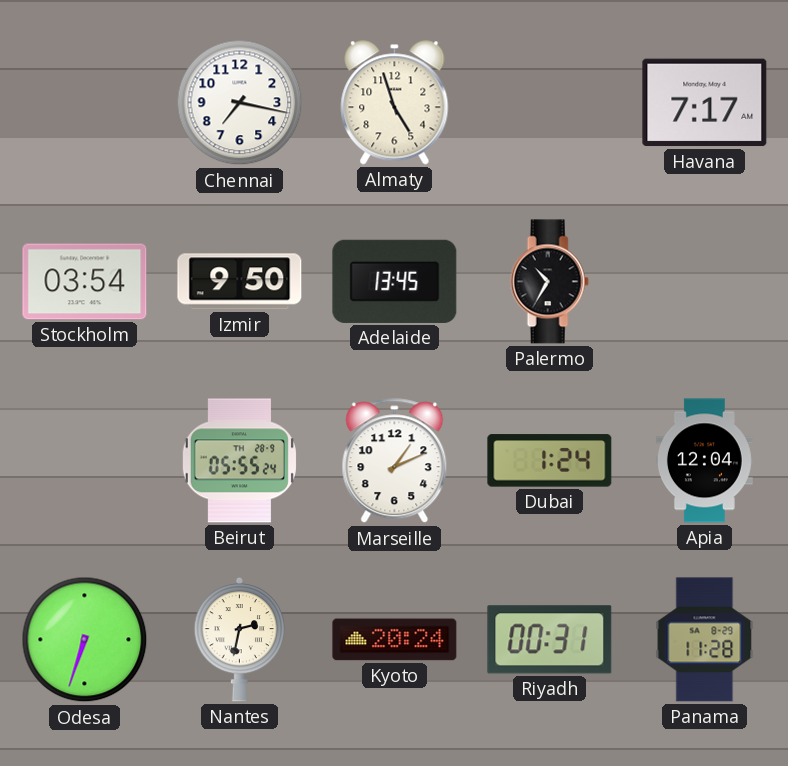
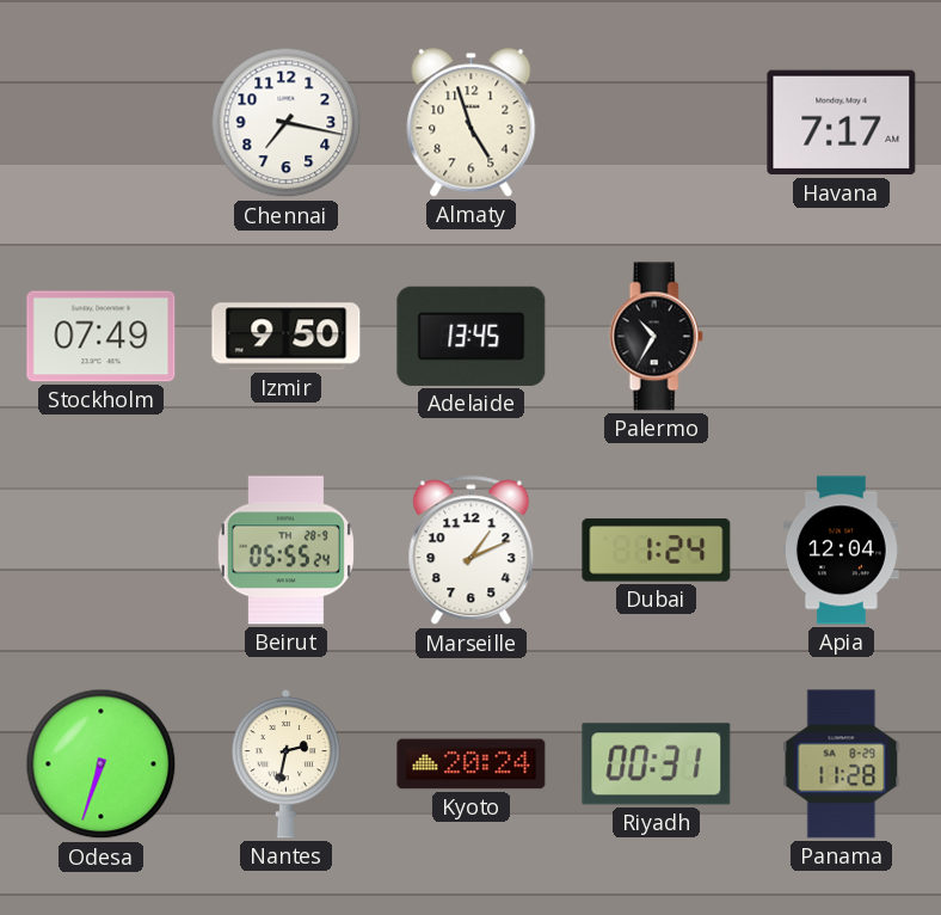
Stockholm: 03:54 -> 07:49 (102, 337)
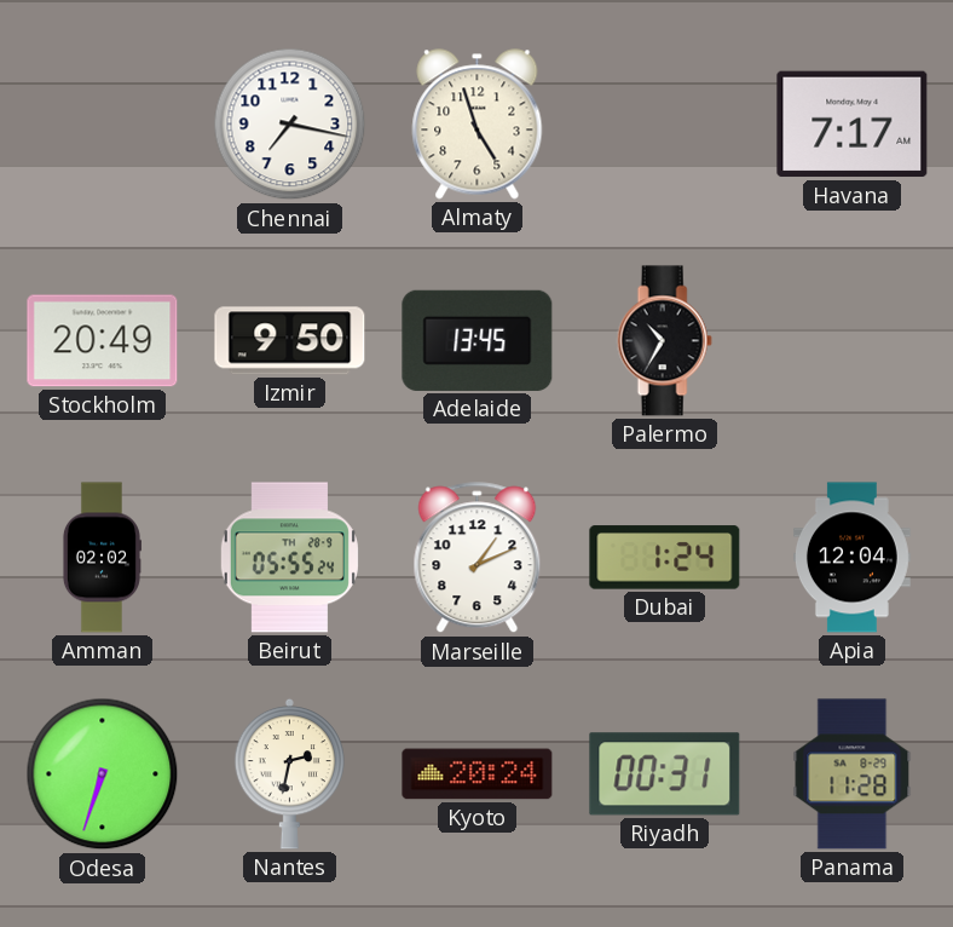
Stockholm: 07:49 -> 20:49 (103, 341)
Amman: none -> 02:02 (102, 558)
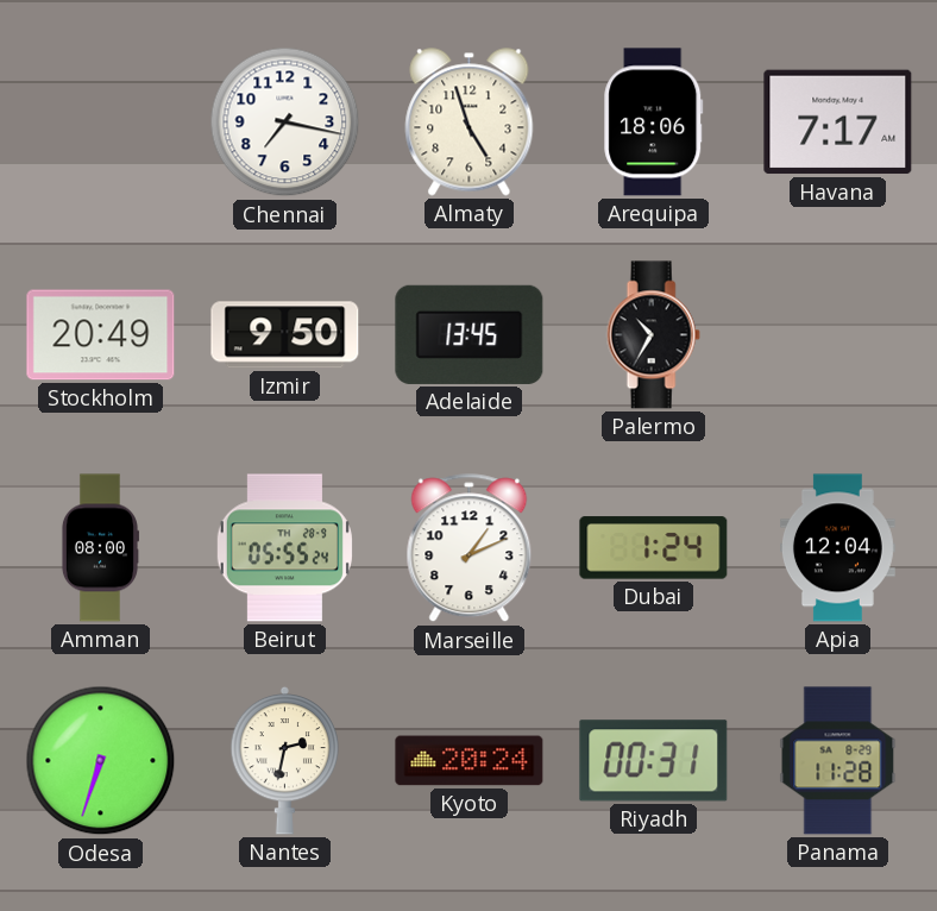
Arequipa: none -> 18:06 (654, 122)
Amman: 02:02 -> 08:00 (100, 548)
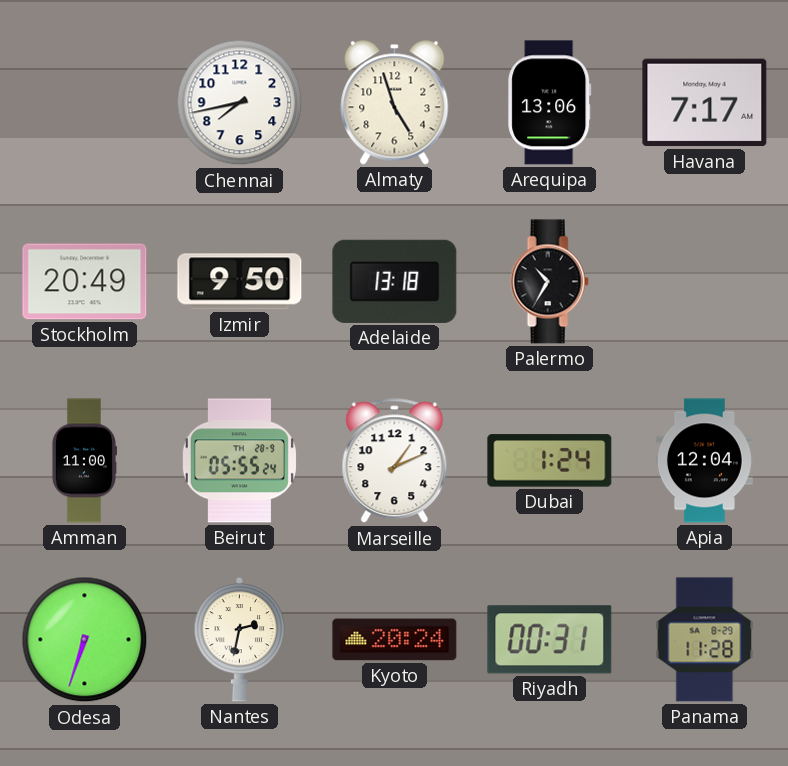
Chennai: 7:17 -> 7:43 (240, 103)
Arequipa: 18:06 -> 13:06 (550, 103)
Adelaide: 13:45 -> 13:18 (395, 281)
Amman: 08:00 -> 11:00 (84, 461)
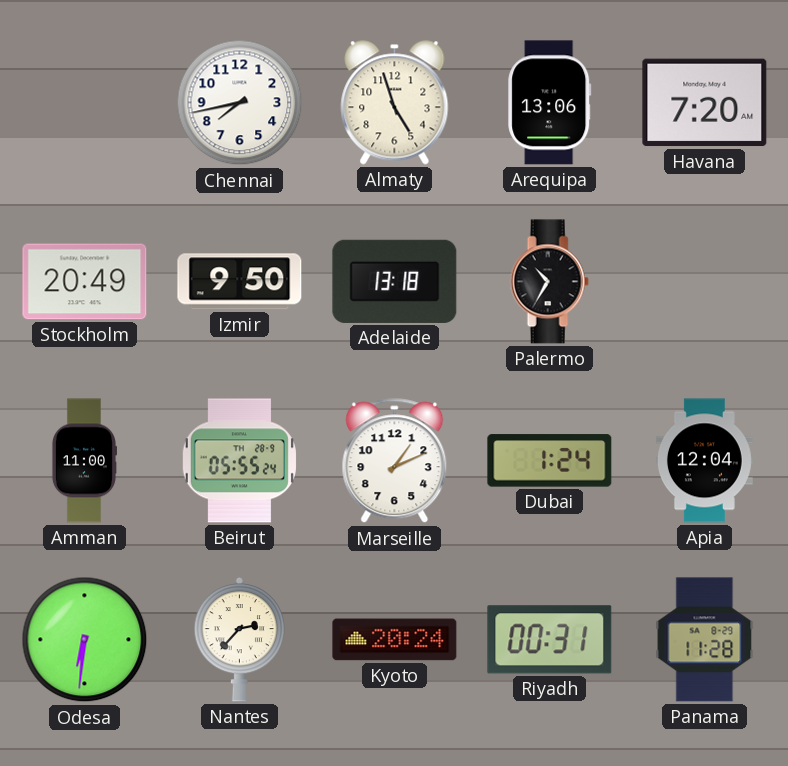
Havana: 7:17 -> 7:20 (705, 103)
Odesa: 6:33 -> 6:31 (85, 640)
Nantes: 2:32 -> 2:37 (240, 639)
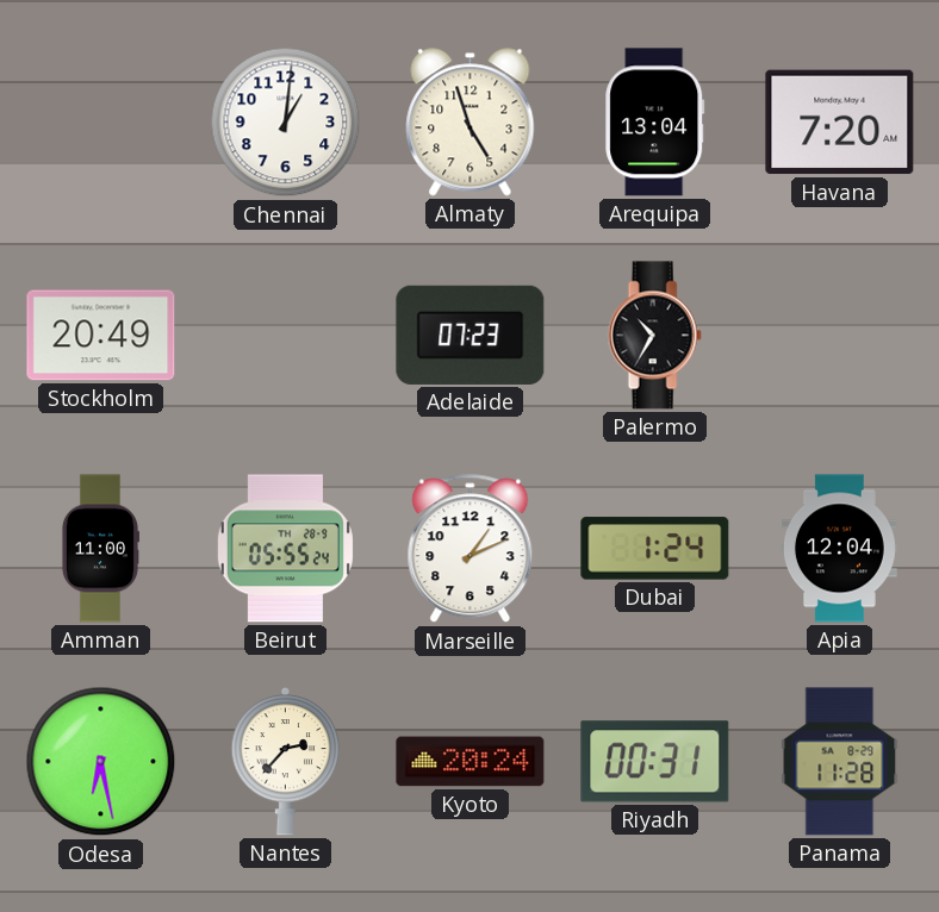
Chennai: 7:43 -> 1:01 (286, 123)
Arequipa: 13:06 -> 13:04 (655, 123)
Izmir: 9:50 -> none (240, 282)
Adelaide: 13:18 -> 07:23 (471, 335)
Odesa: 6:31 -> 6:28 (101, 762)
